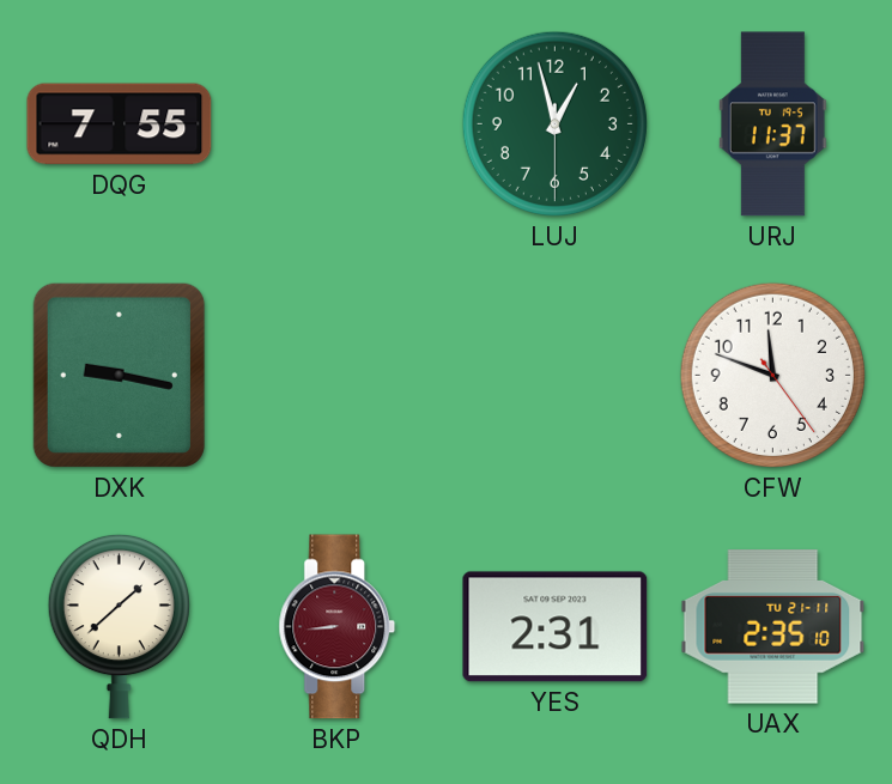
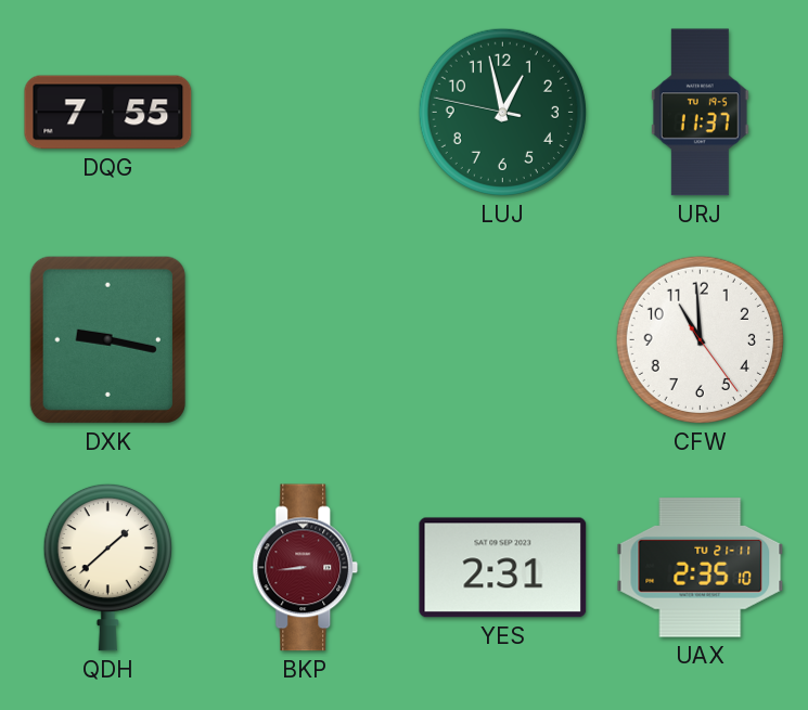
LUJ: 12:57:30 -> 12:57:47 (502, 112)
CFW: 11:48 -> 10:59 (700, 339)
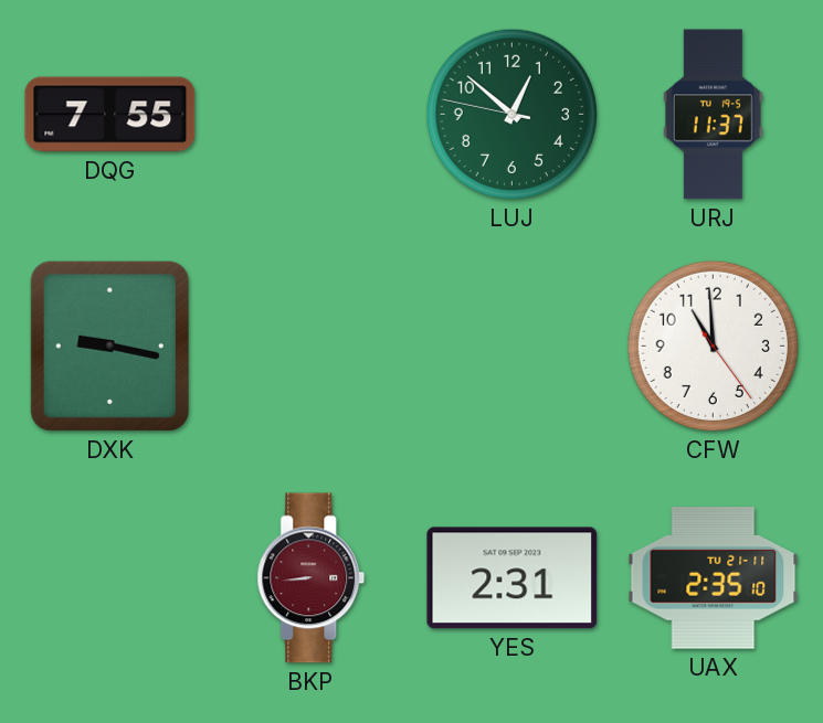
LUJ: 12:57 -> 12:51 (511, 114)
QDH: 1:38 -> none (107, 567)
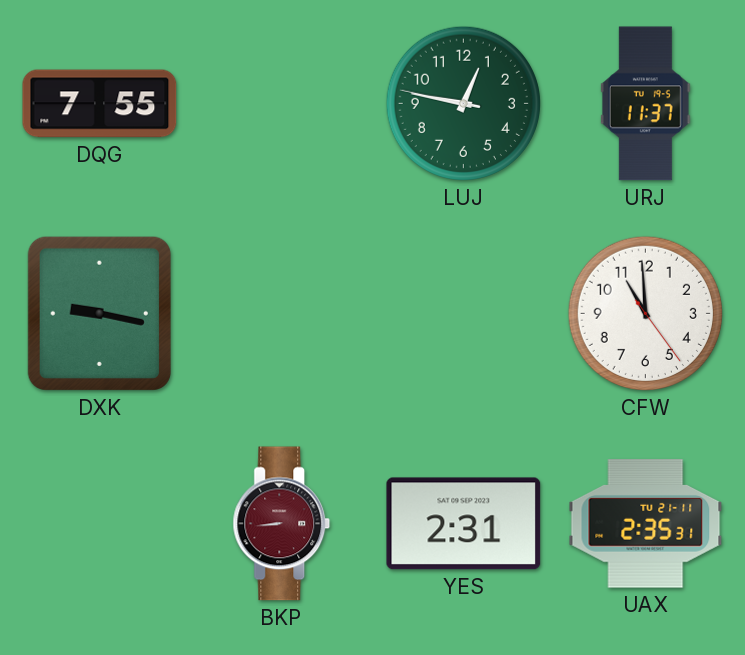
LUJ: 12:51 -> 12:46 (463, 103)
UAX: 2:35:10 -> 2:35:31 (646, 524)
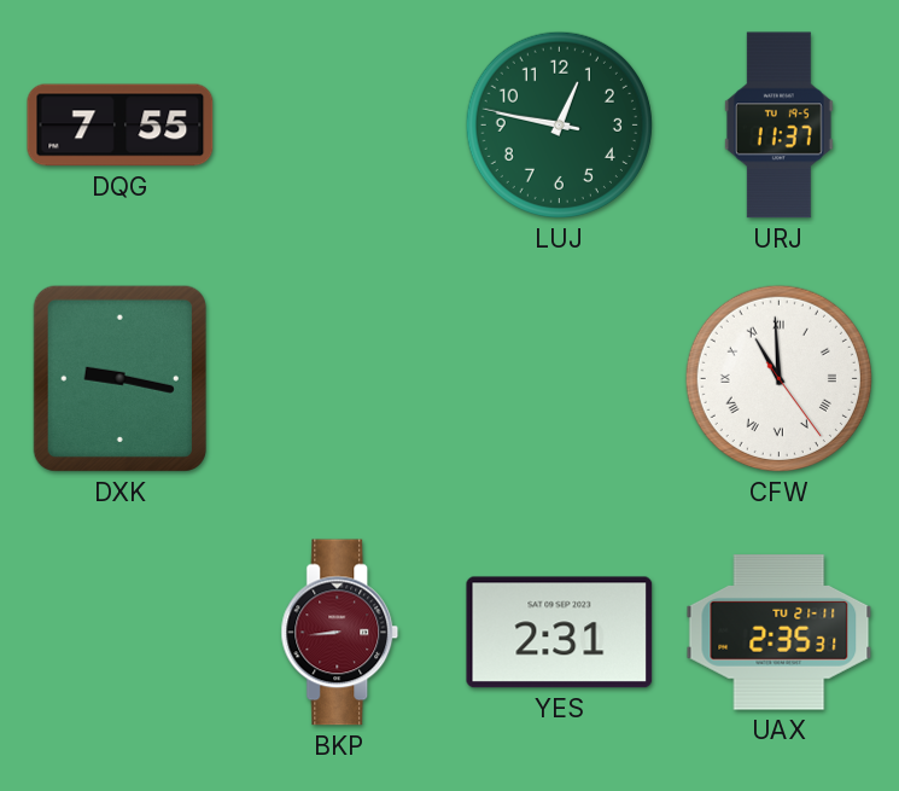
CFW numerals: Arabic -> Roman (778, 378)
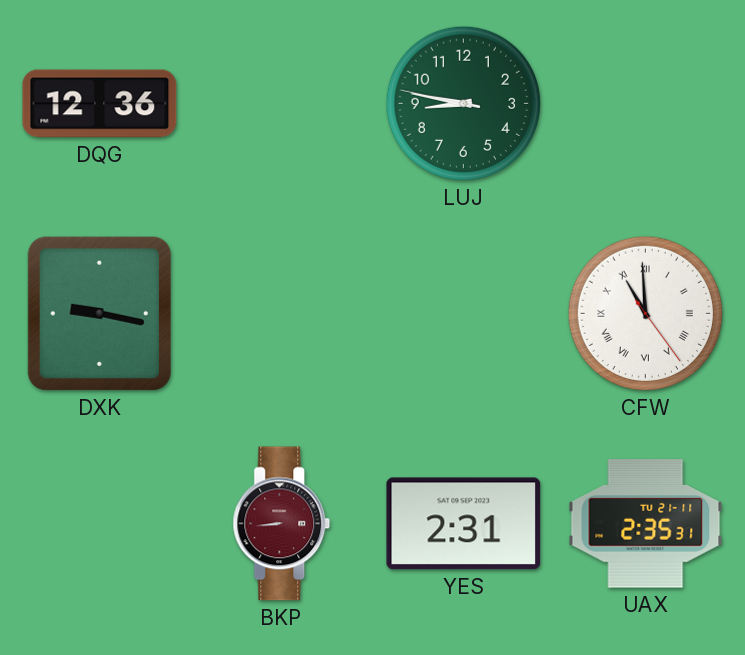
DQG: 7:55 -> 12:36 (100, 104)
LUJ: 12:46 -> 8:46 (463, 103)
URJ: 11:37 -> none (778, 126)
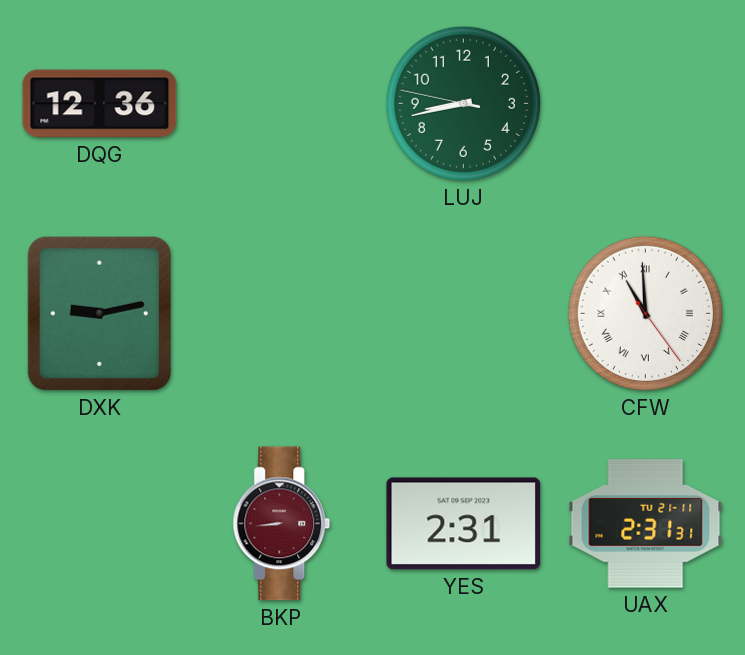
LUJ: 8:46 -> 8:42 (463, 103)
DXK: 9:17 -> 9:13 (99, 313)
UAX: 2:35 -> 2:31 (646, 524)
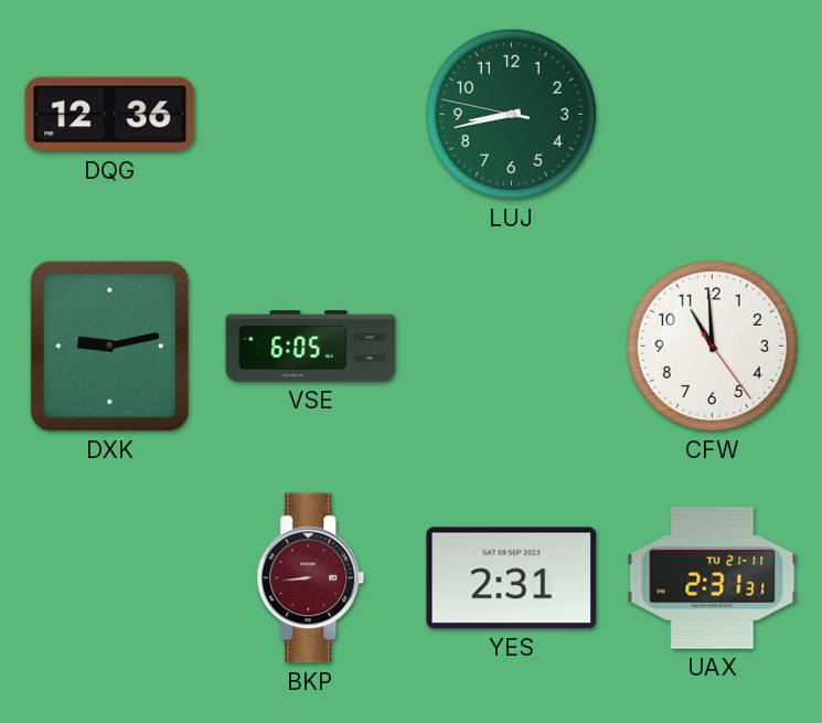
VSE: none -> 6:05 (311, 347)
CFW numerals: Roman -> Arabic (712, 345)
